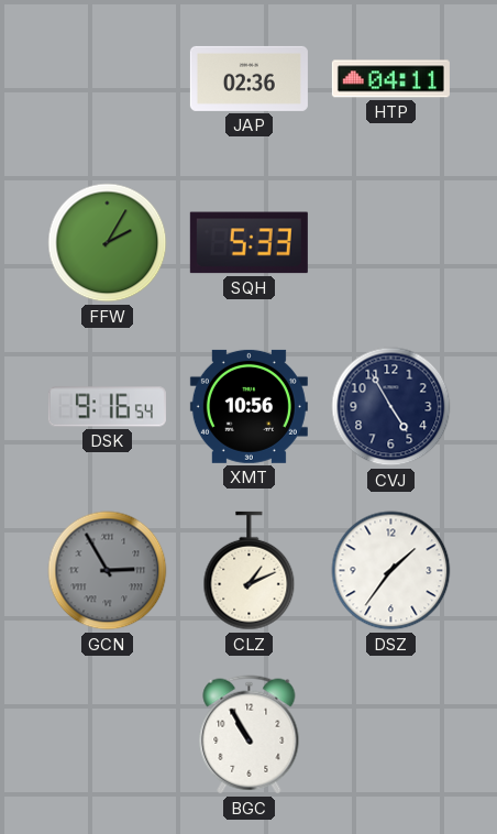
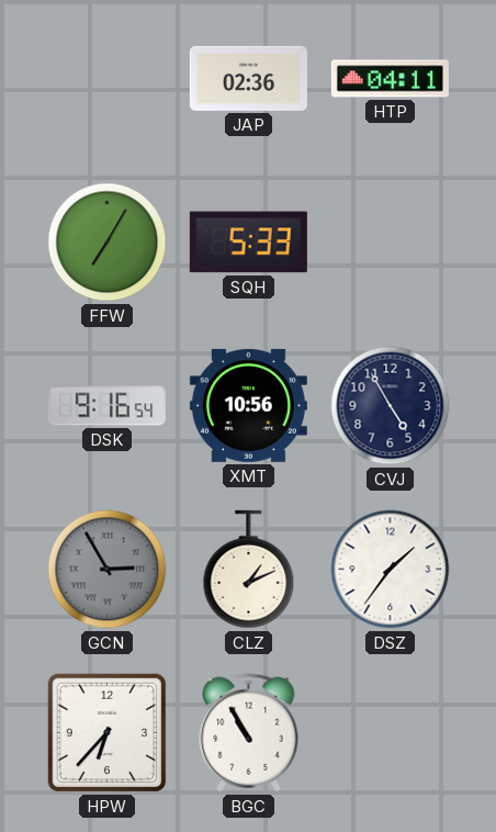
FFW: 2:05 -> 7:05 (108, 243)
HPW: none -> 6:37 (108, 733)
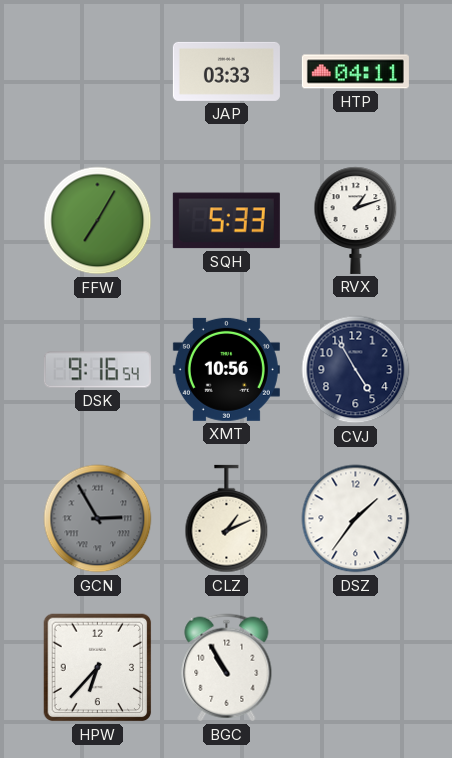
JAP: 02:36 -> 03:33 (226, 71)
RVX: none -> 1:12 (356, 220)
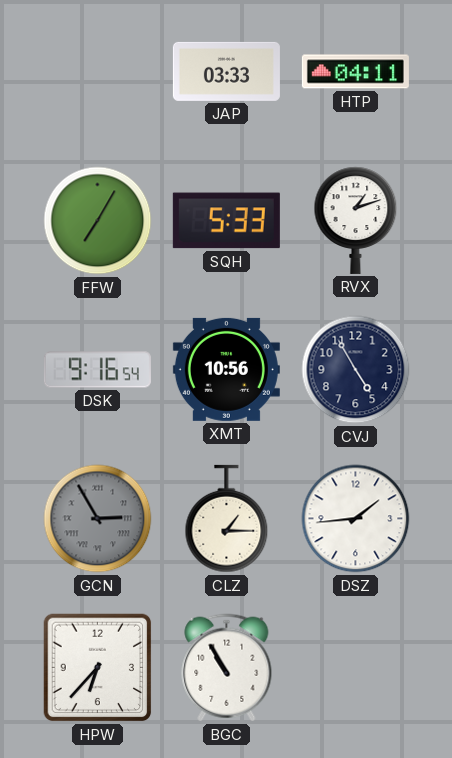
CLZ: 1:11 -> 1:15 (227, 519)
DSZ: 1:36 -> 1:44 (356, 519)
